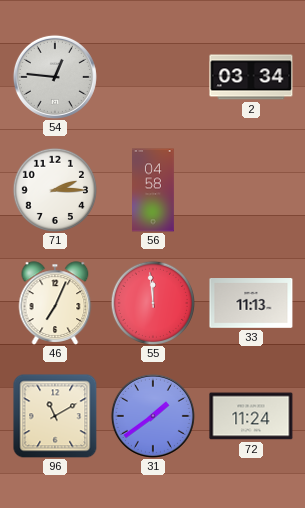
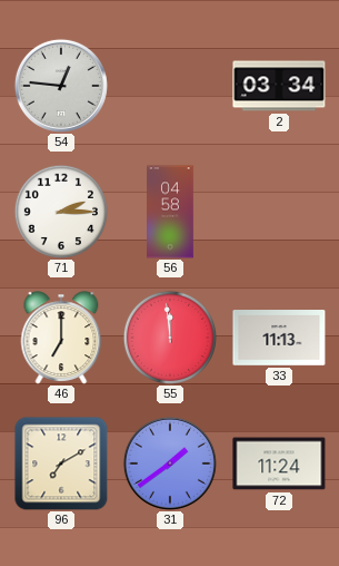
46: 7:04 -> 7:00 (61, 338)
96: 11:10 -> 7:10 (61, 463)
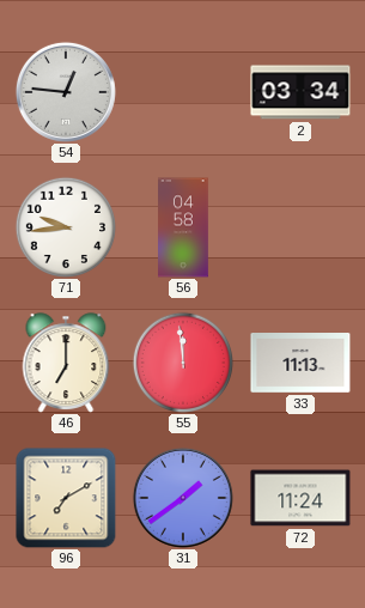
71: 2:15 -> 9:44 (66, 227)
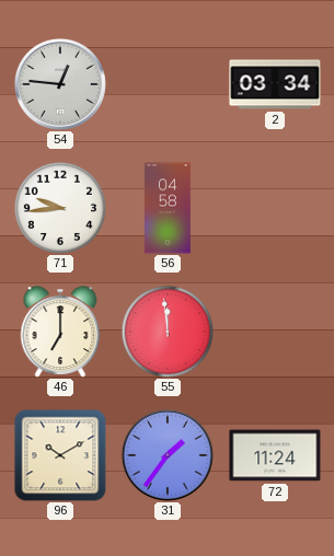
33: 11:13 -> none (300, 364)
96: 7:10 -> 10:10 (60, 455)
31: 1:39 -> 1:36 (168, 455)
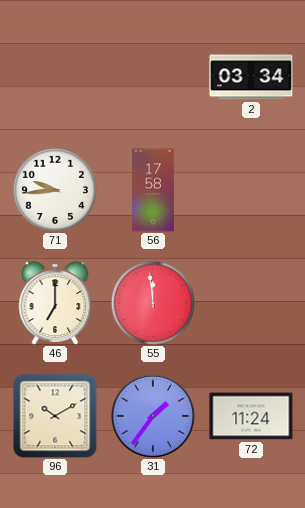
54: 12:46 -> none (60, 84)
56: 04:58 -> 17:58 (154, 190)
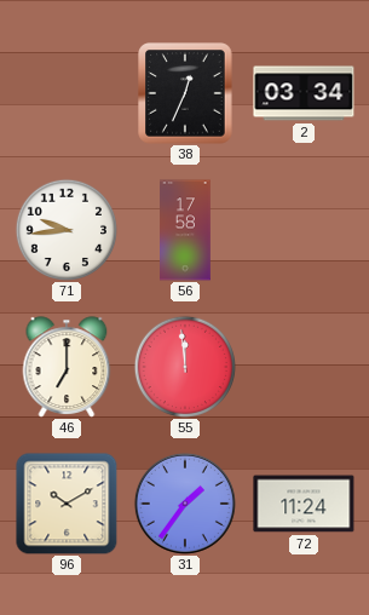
38: none -> 12:34 (185, 93)
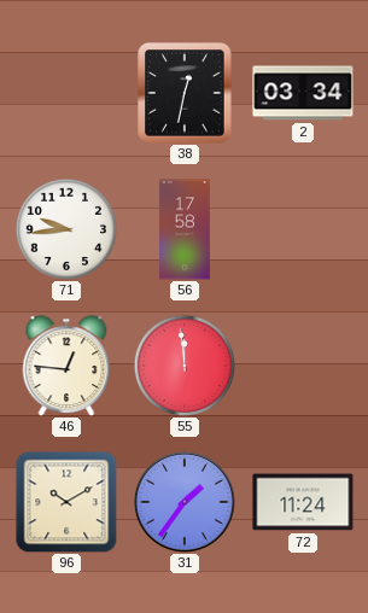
38: 12:34 -> 12:32 (185, 93)
46: 7:00 -> 12:46 (66, 366)
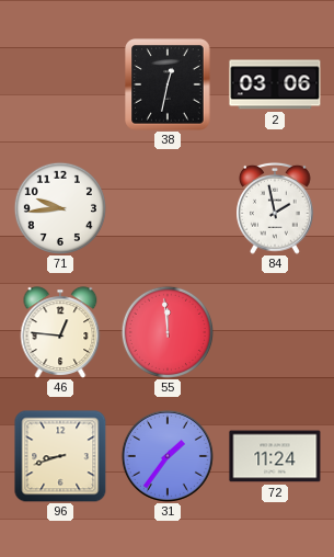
2: 03:34 -> 03:06 (275, 84)
56: 17:58 -> none (186, 229)
84: none -> 1:58 (276, 208)
96: 10:10 -> 8:42 (60, 456)
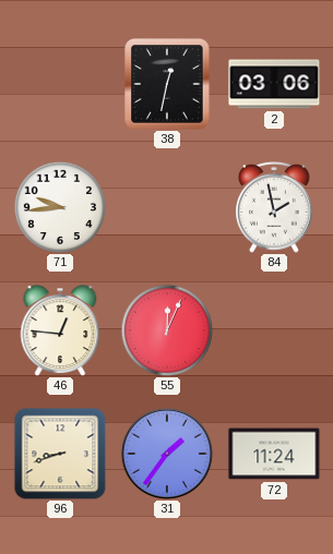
55: 11:59 -> 12:04 (167, 330)
